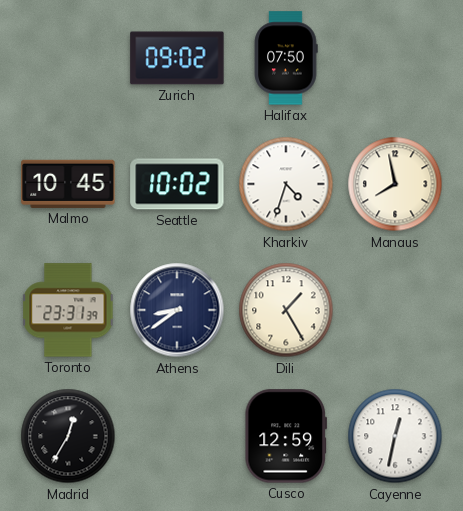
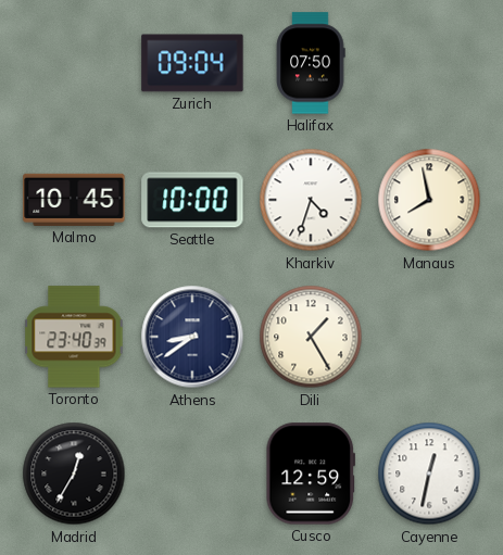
Zurich: 09:02 -> 09:04 (192, 63)
Seattle: 10:02 -> 10:00 (192, 200)
Toronto: 23:31 -> 23:40 (74, 337)
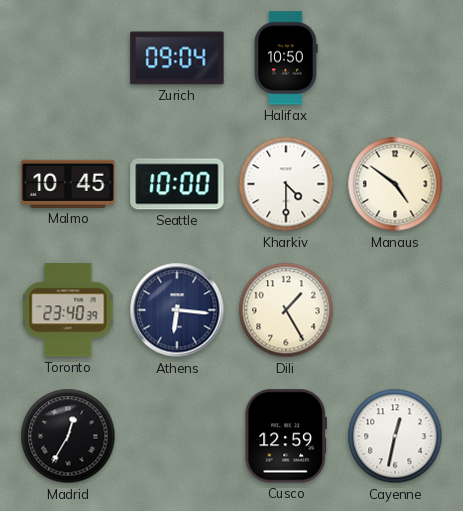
Halifax: 07:50 -> 10:50 (286, 58)
Kharkiv: 4:33 -> 4:30 (286, 184)
Manaus: 7:58 -> 4:51 (395, 184)
Athens: 8:39 -> 6:16 (177, 310)
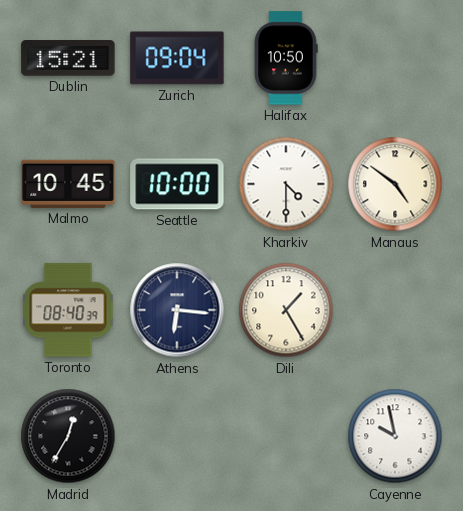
Dublin: none -> 15:21 (68, 58)
Toronto: 23:40 -> 08:40 (68, 310)
Cusco: 12:59 -> none (285, 436)
Cayenne: 12:32 -> 9:58 (395, 436)
